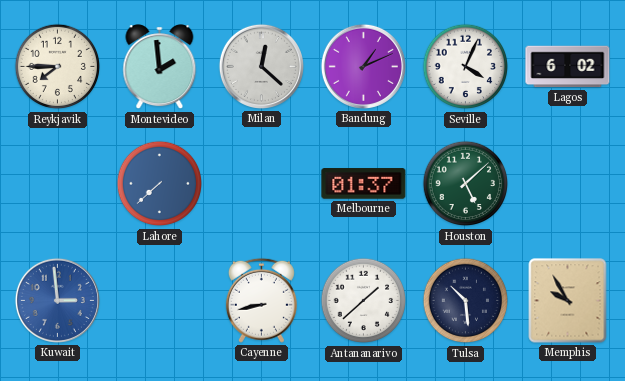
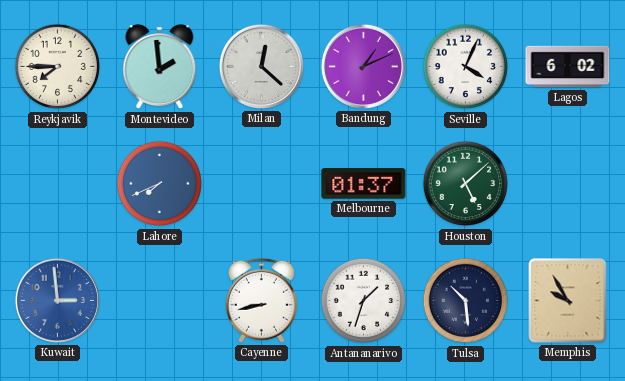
Lahore: 7:38 -> 7:41 (160, 184)
Antananarivo: 1:38 -> 1:33 (364, 301)
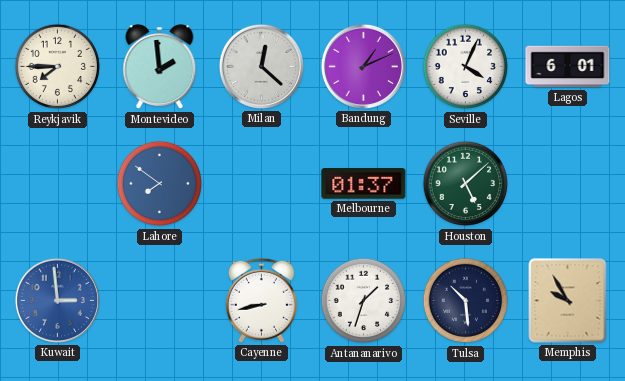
Lagos: 6:02 -> 6:01 (568, 67)
Lahore: 7:41 -> 7:51 (160, 184)
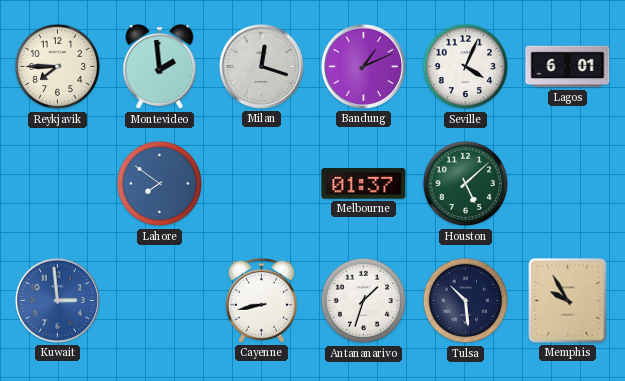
Milan: 12:22 -> 12:18 (261, 66)
